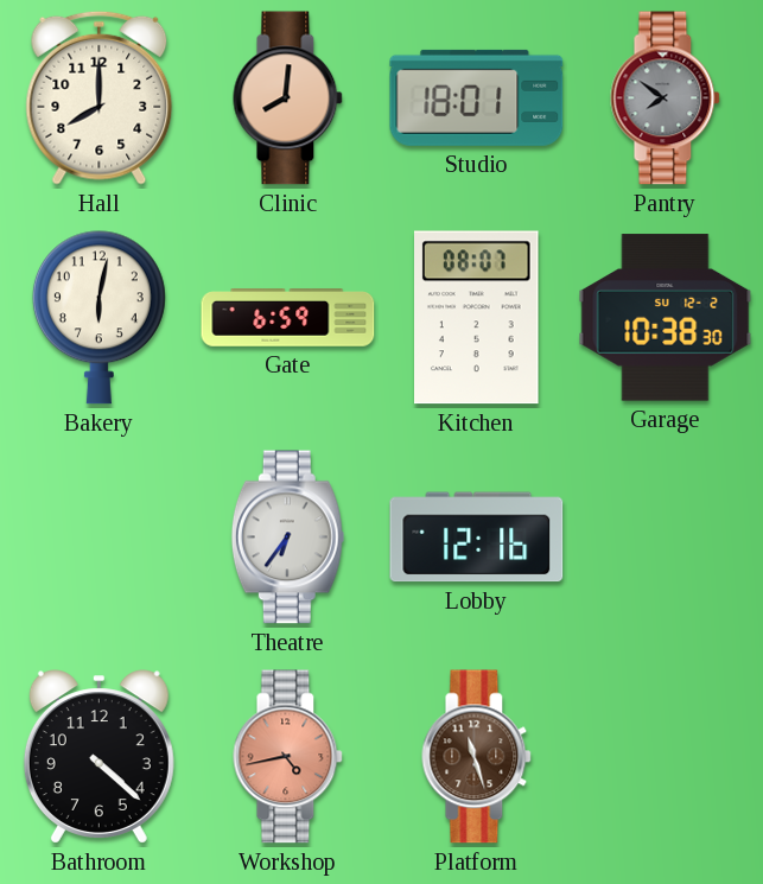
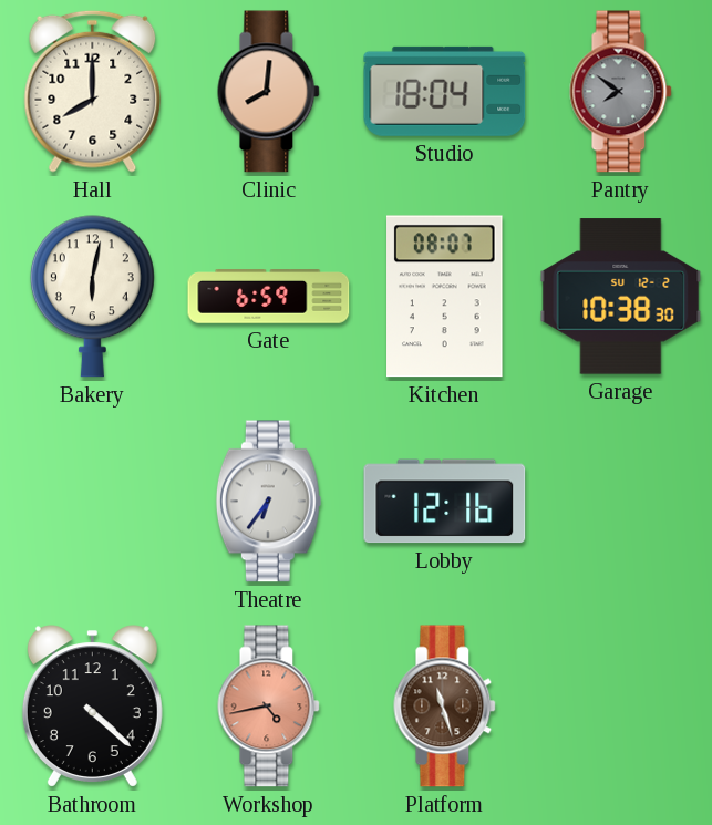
Studio: 18:01 -> 18:04 (445, 91)
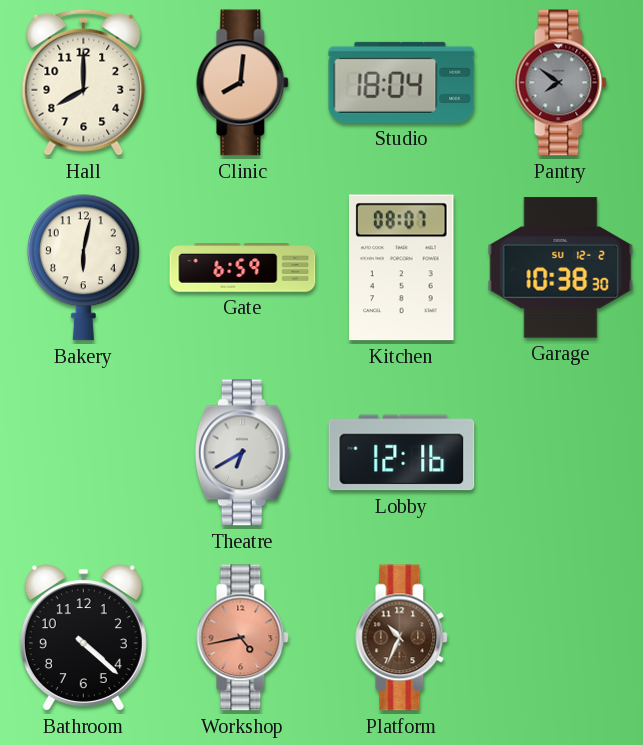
Theatre: 6:36 -> 6:40 (242, 453)
Platform: 11:27 -> 10:34 (402, 638)
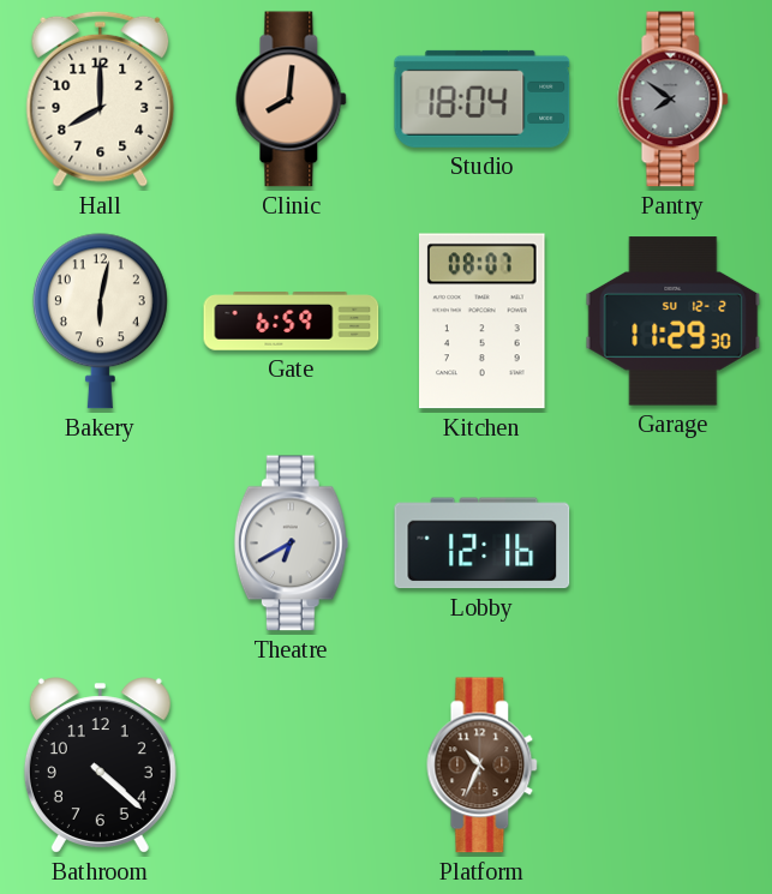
Garage: 10:38 -> 11:29 (674, 322)
Workshop: 4:43 -> none (243, 638)
